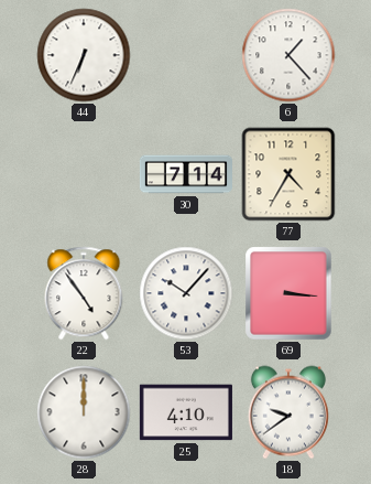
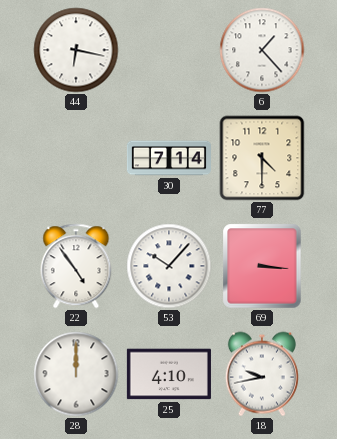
44: 6:34 -> 6:17 (76, 50)
77: 4:35 -> 4:30 (262, 158)
18: 9:39 -> 9:43 (262, 374)
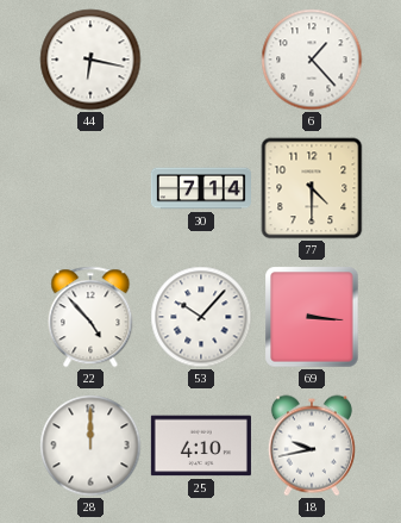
22: 4:54 -> 4:53 (90, 317)
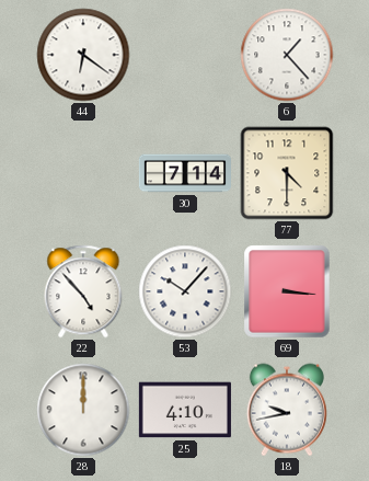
44: 6:17 -> 6:21 (83, 55)
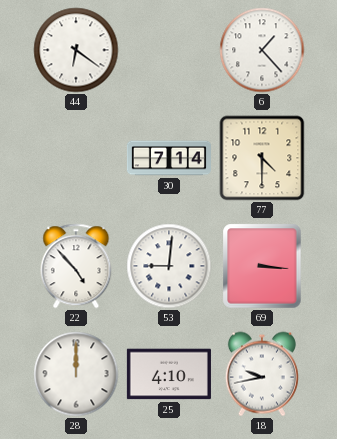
53: 10:07 -> 9:01 (169, 266)
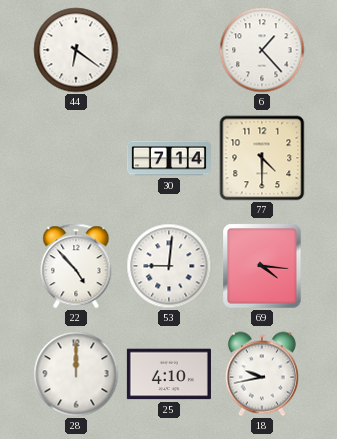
69: 3:16 -> 4:16 (262, 266)
